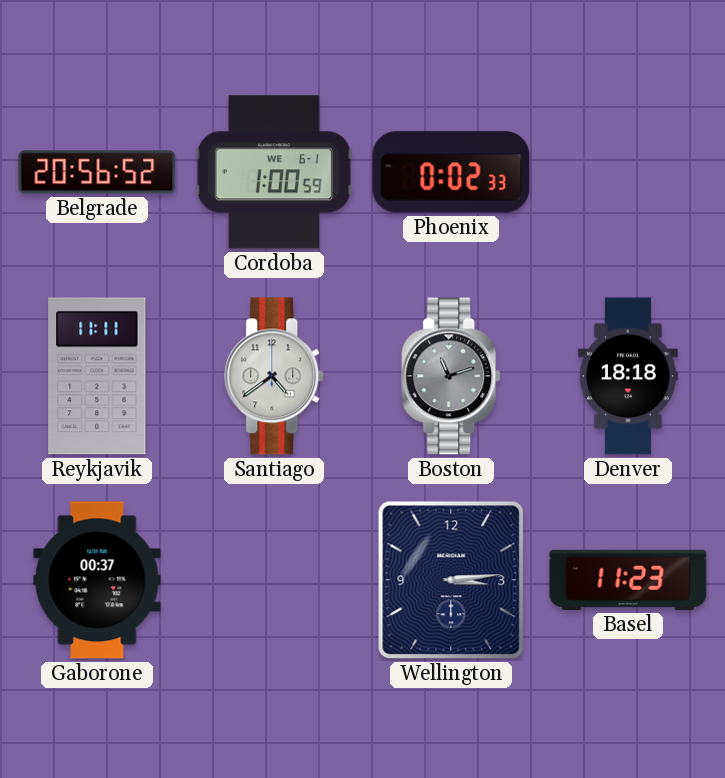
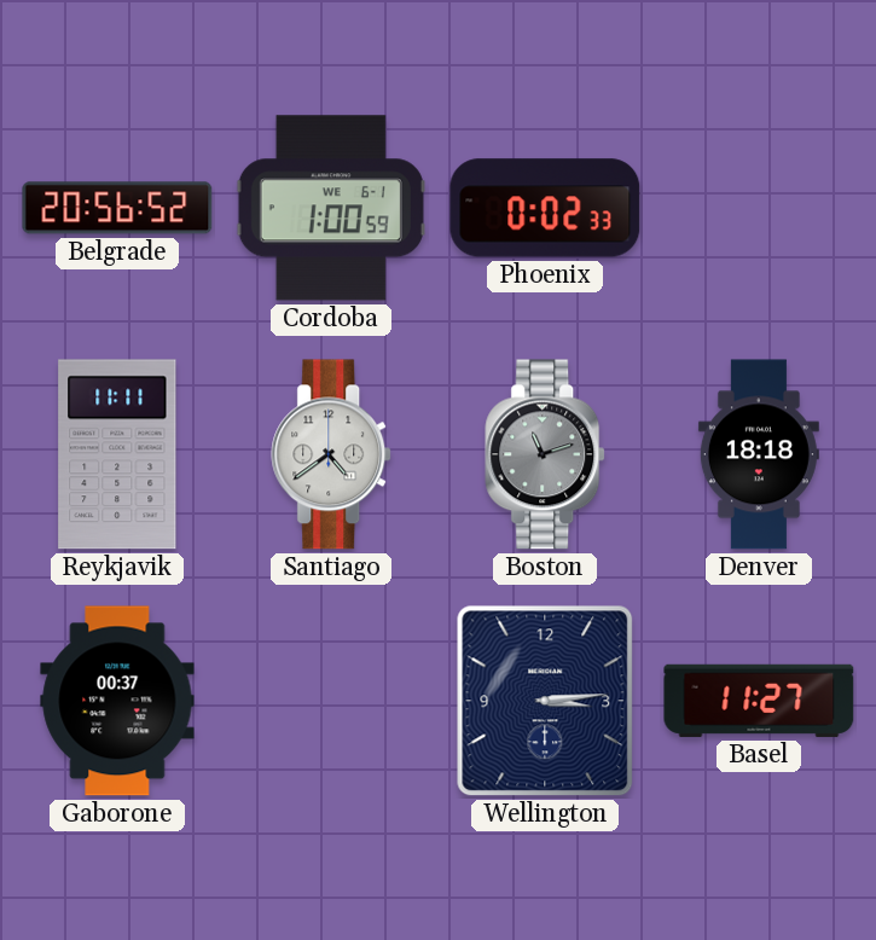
Basel: 11:23 -> 11:27 (759, 701)
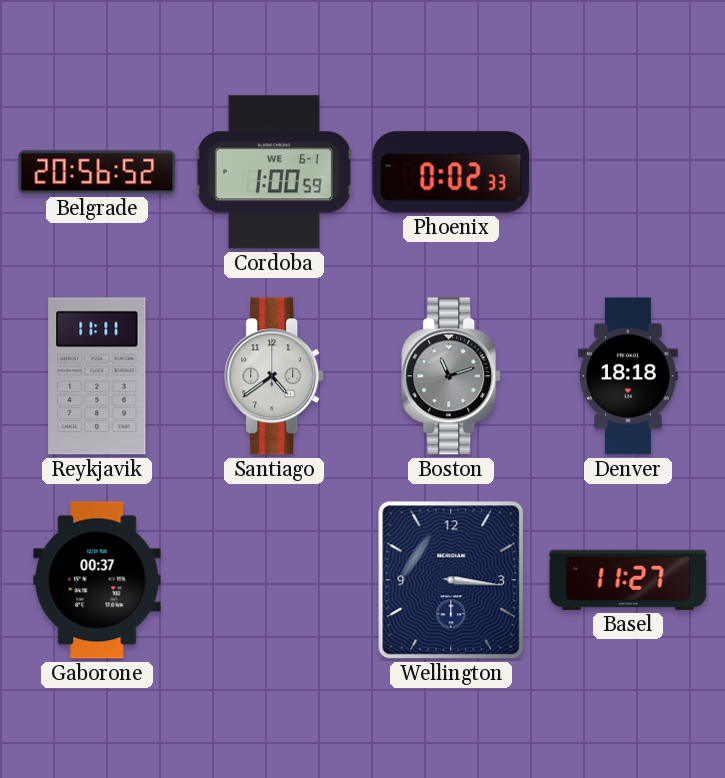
Wellington: 3:14 -> 3:16 (451, 580)
